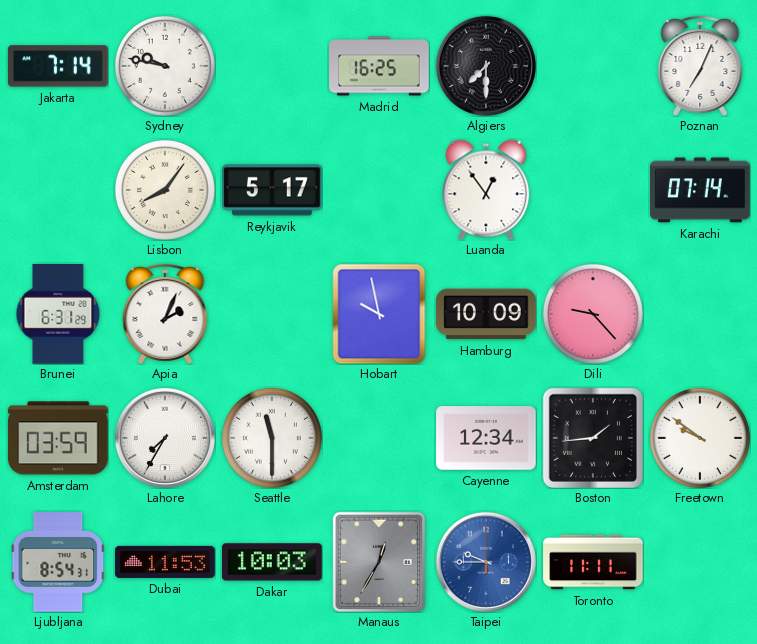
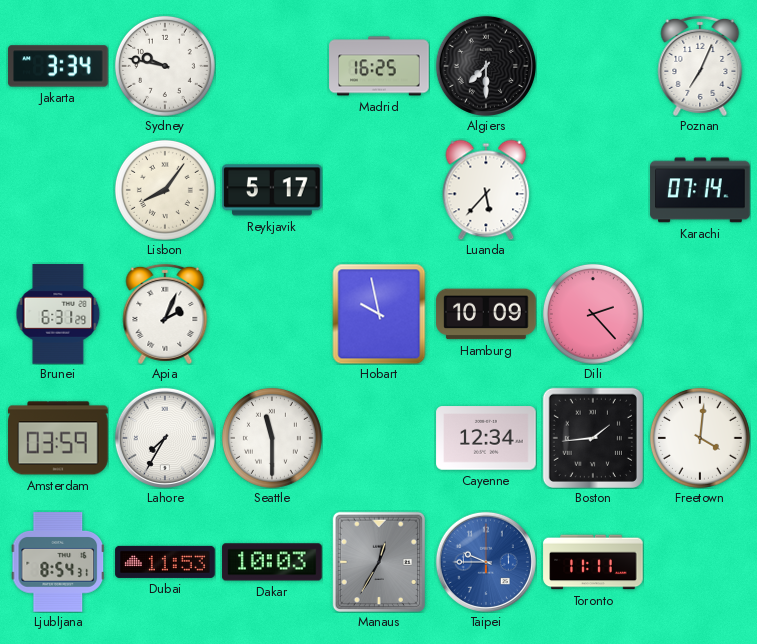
Jakarta: 7:14 -> 3:34 (58, 66)
Luanda: 12:54 -> 5:37 (486, 190)
Dili: 9:23 -> 2:23 (593, 314)
Freetown: 9:51 -> 4:01 (700, 438)
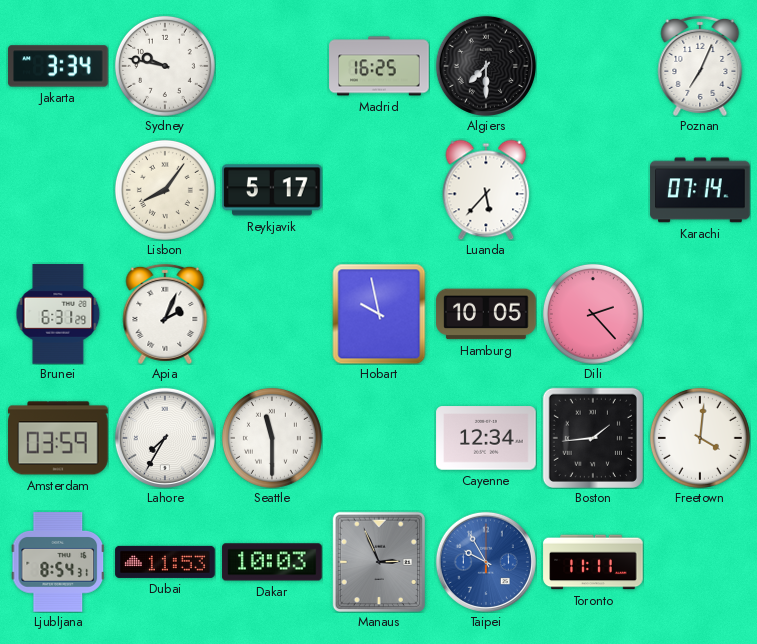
Hamburg: 10:09 -> 10:05 (486, 314)
Manaus: 12:35 -> 2:56 (378, 561)
Taipei: 9:45 -> 9:55 (486, 562)
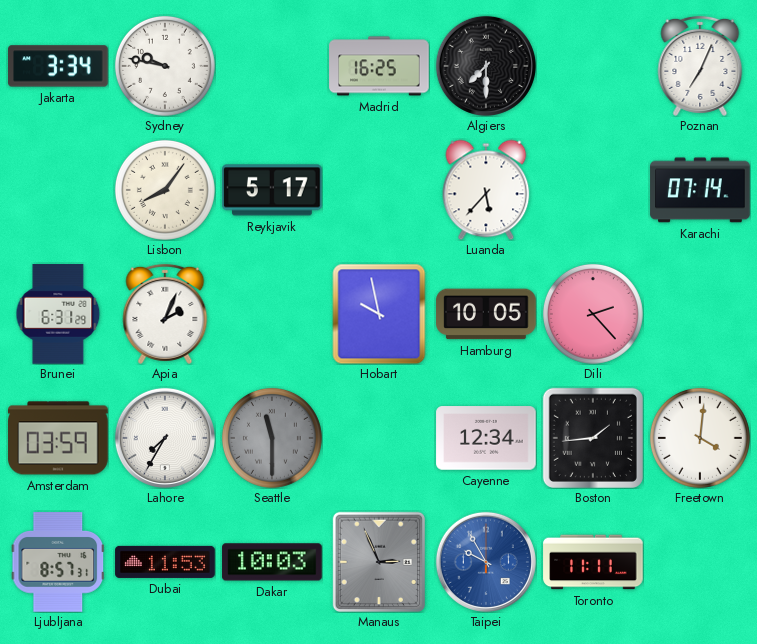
Seattle dial: white -> grey (272, 438)
Ljubljana: 8:54 -> 8:57 (58, 562)
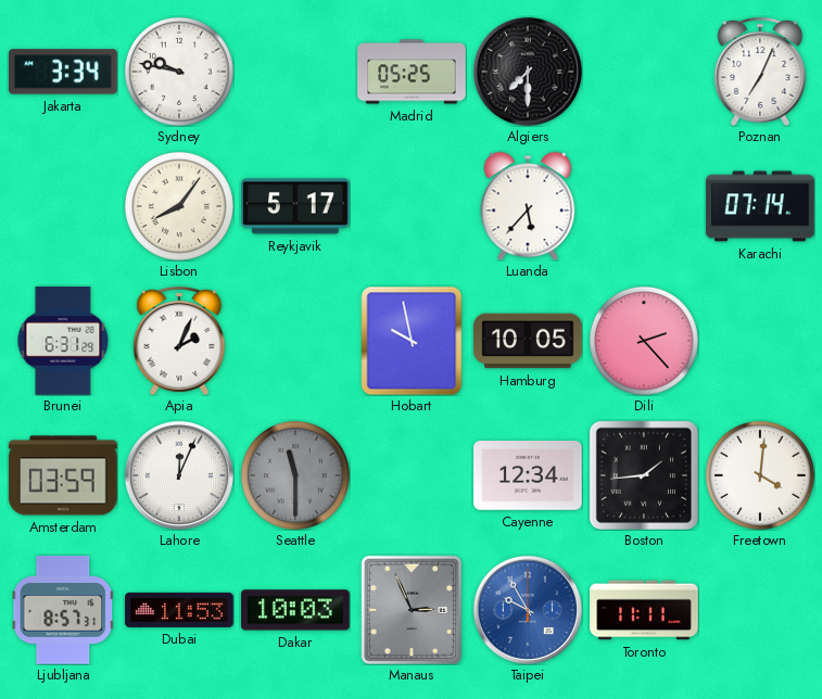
Madrid: 16:25 -> 05:25 (412, 72)
Lahore: 7:35 -> 12:04 (179, 475)
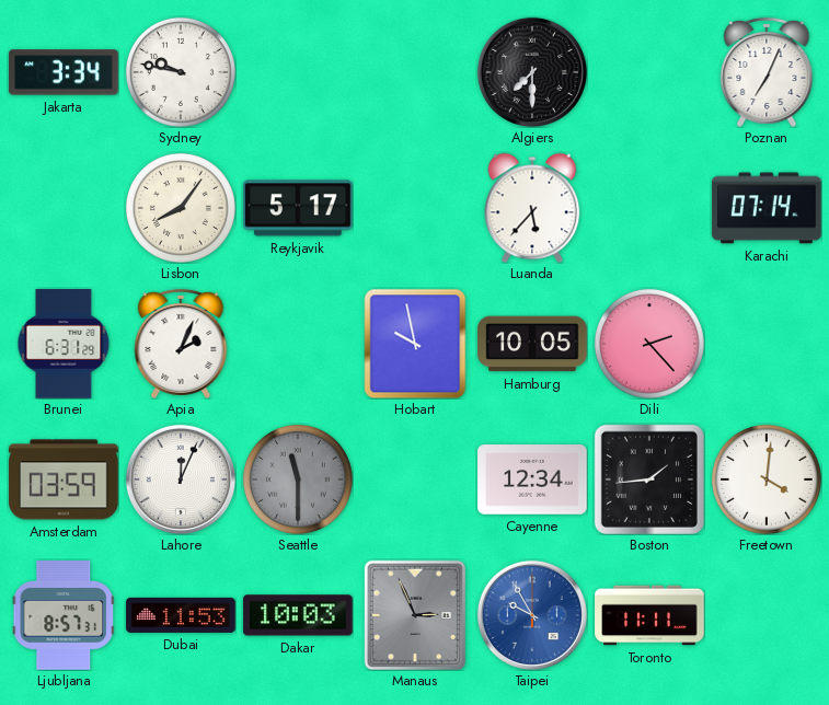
Madrid: 05:25 -> none (412, 72)
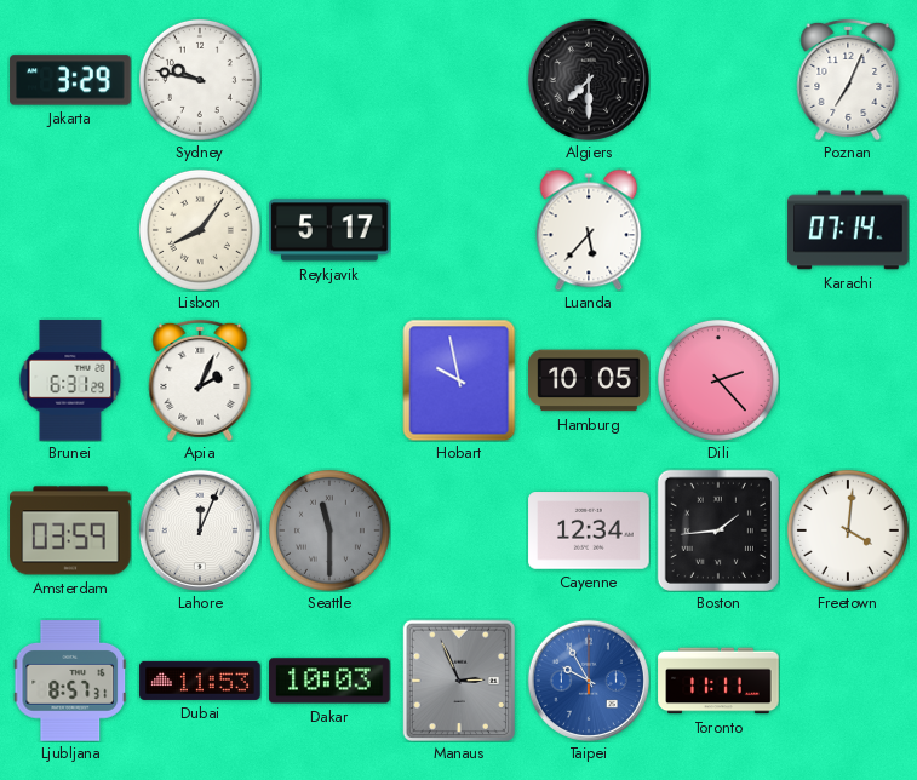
Jakarta: 3:34 -> 3:29 (70, 80)
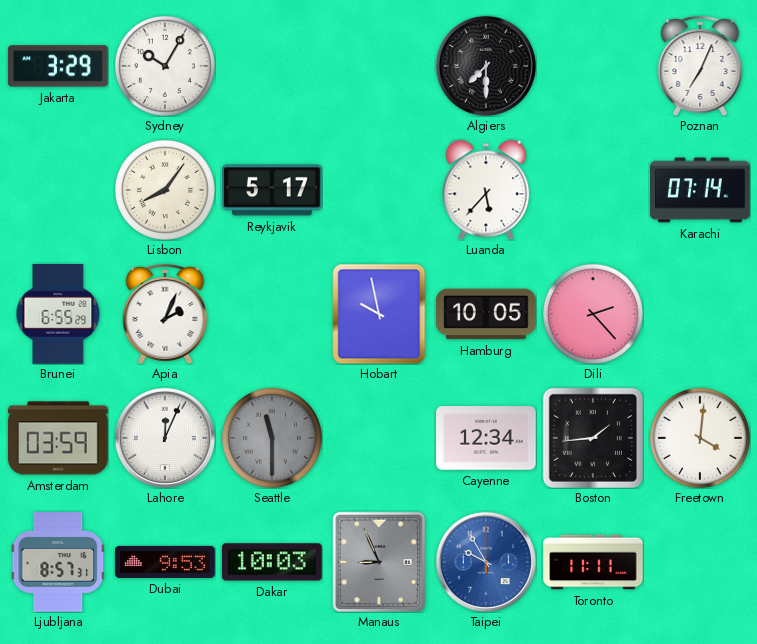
Sydney: 9:47 -> 10:05 (165, 66)
Brunei: 6:31 -> 6:55 (58, 314)
Dubai: 11:53 -> 9:53 (165, 562)
Manaus: 2:56 -> 8:56 (378, 561)
